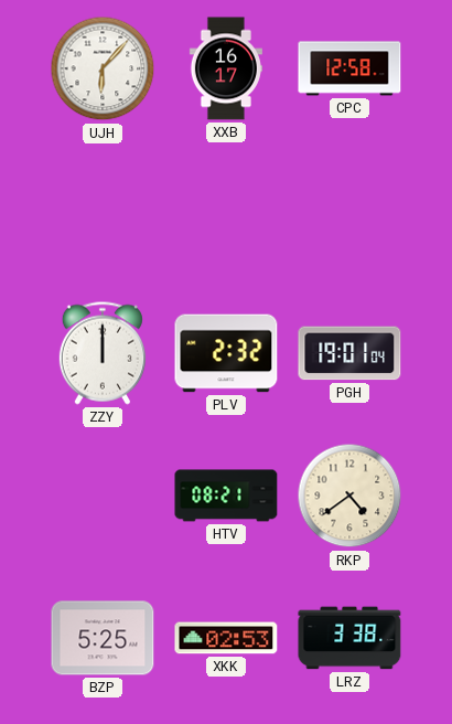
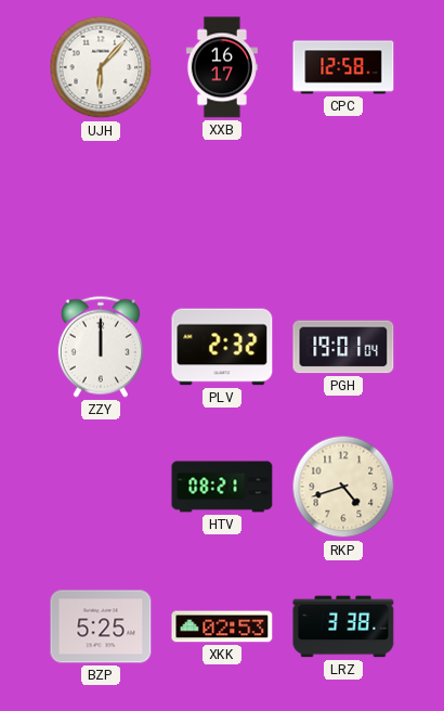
RKP: 4:39 -> 4:42 (343, 487)
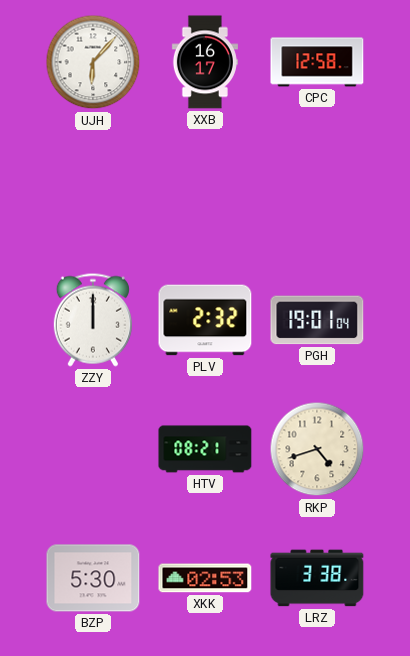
BZP: 5:25 -> 5:30 (93, 578)
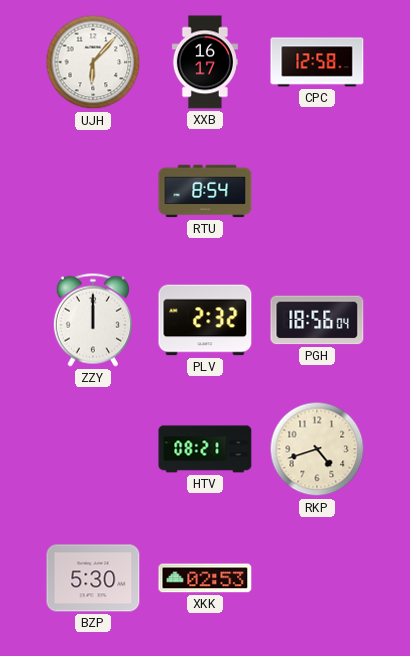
RTU: none -> 8:54 (205, 191)
PGH: 19:01 -> 18:56 (317, 320)
LRZ: 3:38 -> none (317, 578)
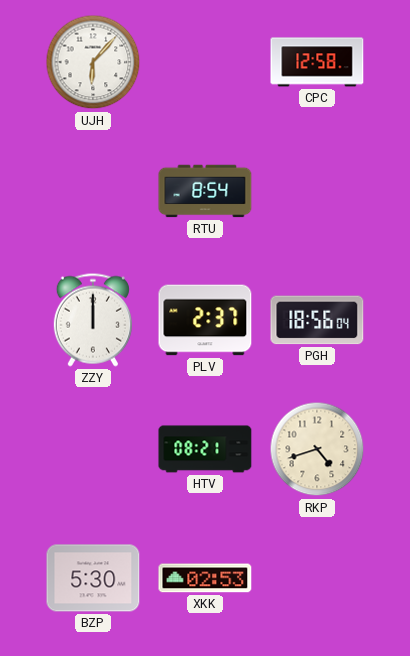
XXB: 16:17 -> none (205, 62)
PLV: 2:32 -> 2:37 (205, 320)
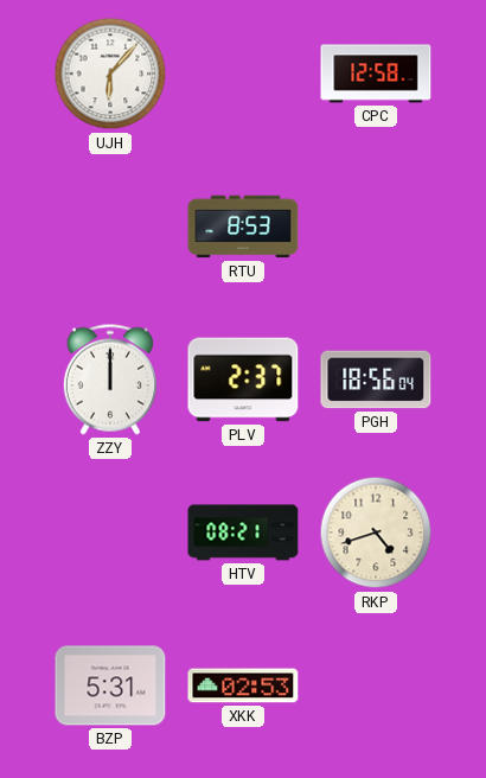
RTU: 8:54 -> 8:53 (243, 227)
BZP: 5:30 -> 5:31 (110, 685)
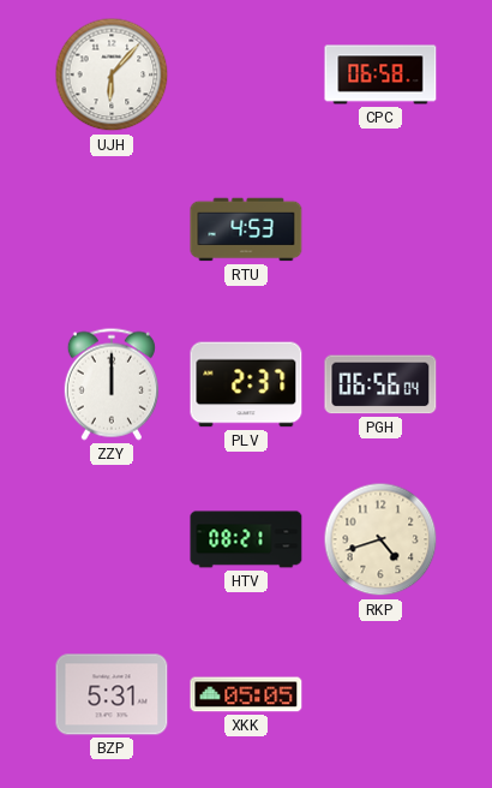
CPC: 12:58 -> 06:58 (380, 74)
RTU: 8:53 -> 4:53 (246, 229)
PGH: 18:56 -> 06:56 (380, 384)
XKK: 02:53 -> 05:05 (246, 694)
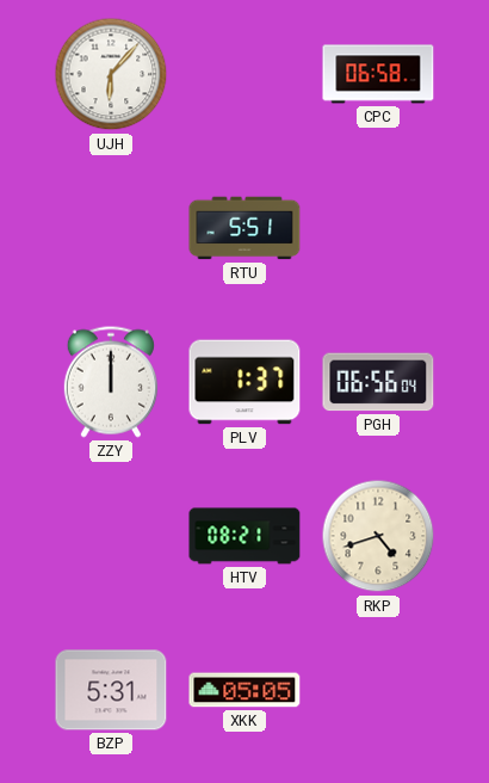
RTU: 4:53 -> 5:51 (244, 228)
PLV: 2:37 -> 1:37 (244, 382)
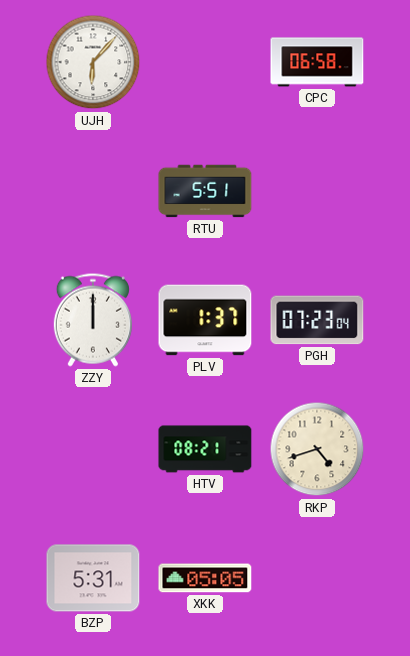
PGH: 06:56 -> 07:23 (317, 320)
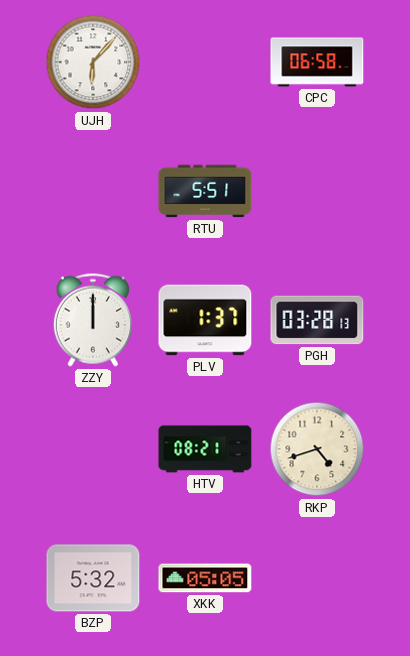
PGH: 07:23 -> 03:28 (317, 320)
BZP: 5:31 -> 5:32 (93, 578)
